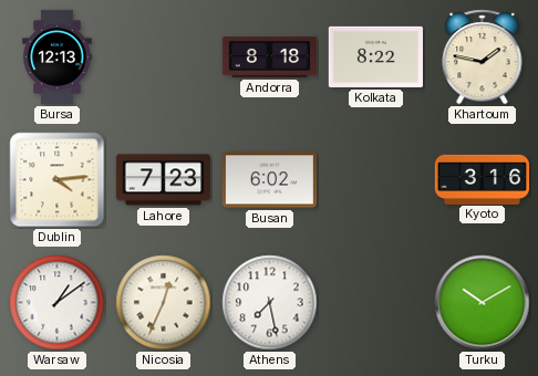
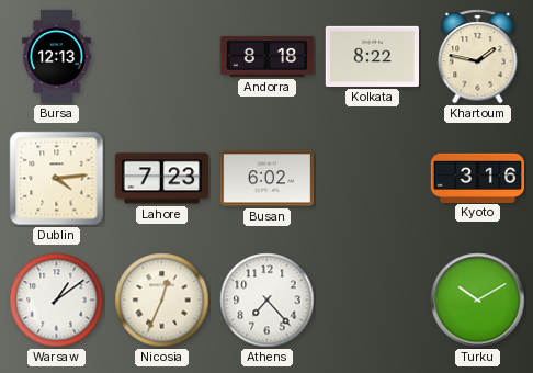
Athens: 7:28 -> 7:23 (268, 301)
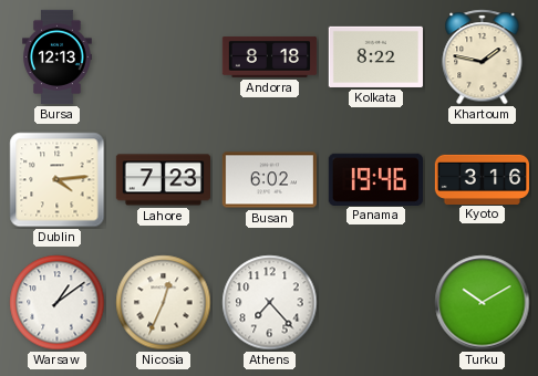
Panama: none -> 19:46 (375, 179)
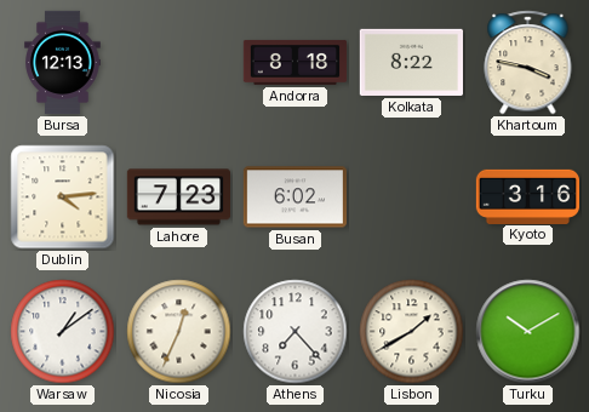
Khartoum: 1:47 -> 3:47 (528, 63)
Panama: 19:46 -> none (375, 179)
Lisbon: none -> 1:40 (412, 332)
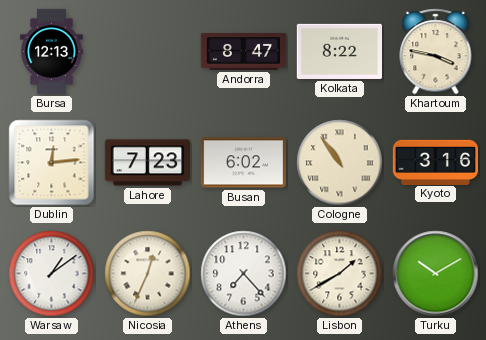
Andorra: 8:18 -> 8:47 (244, 51)
Dublin: 4:14 -> 12:14 (52, 163)
Cologne: none -> 10:54 (340, 163)
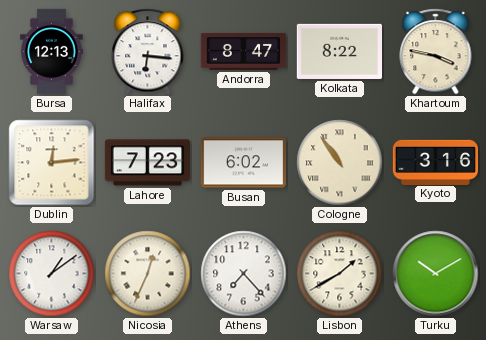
Halifax: none -> 6:16 (148, 52)
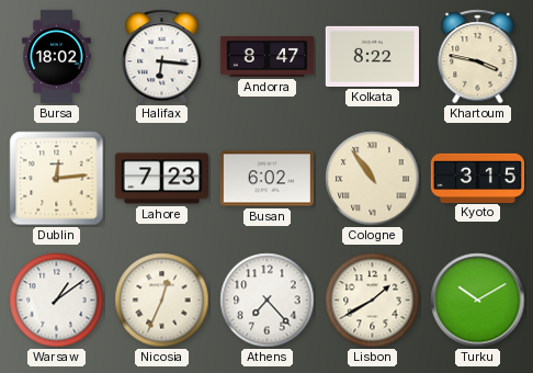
Bursa: 12:13 -> 18:02 (57, 57)
Kyoto: 3:16 -> 3:15 (477, 178)
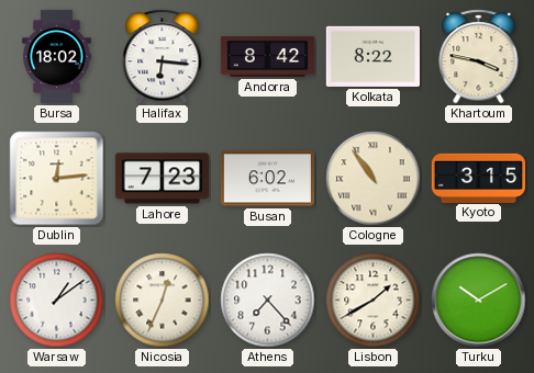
Andorra: 8:47 -> 8:42 (268, 56)
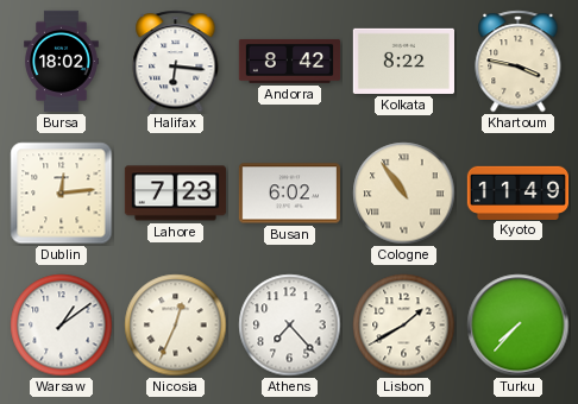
Kyoto: 3:15 -> 11:49 (517, 192)
Turku: 10:10 -> 7:37 (519, 326)
